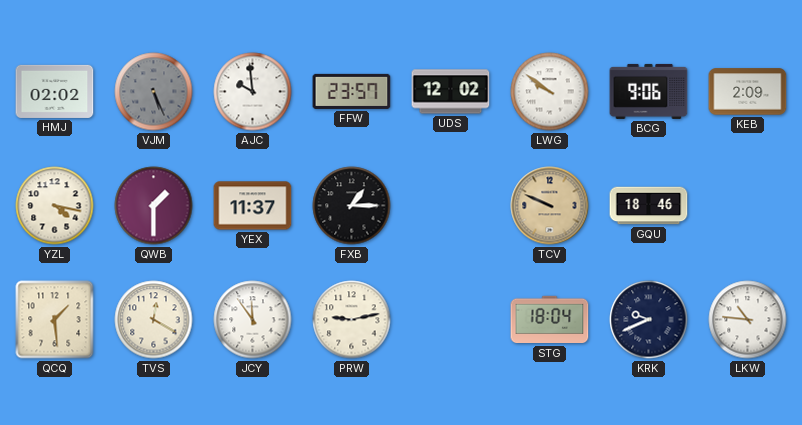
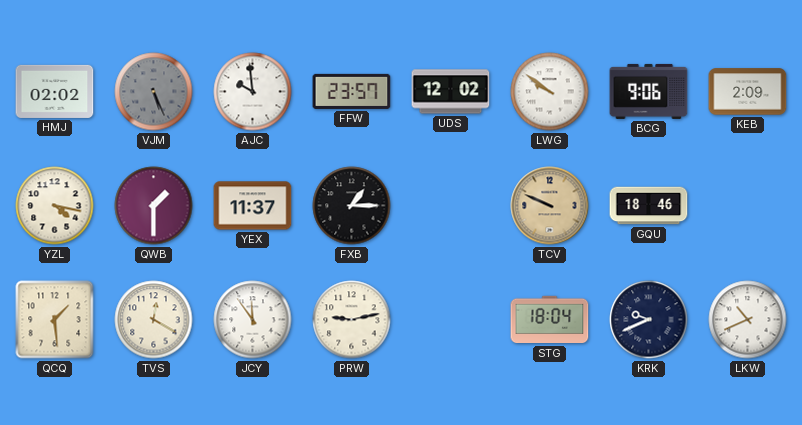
LKW: 10:46 -> 10:41 (748, 320)
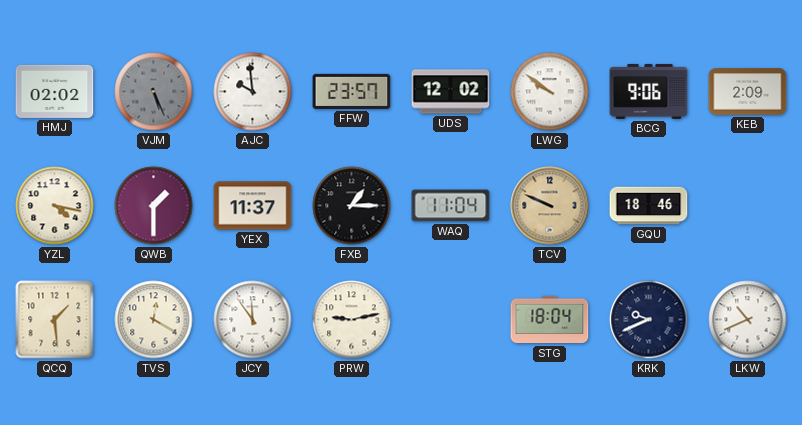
WAQ: none -> 11:04 (451, 206)
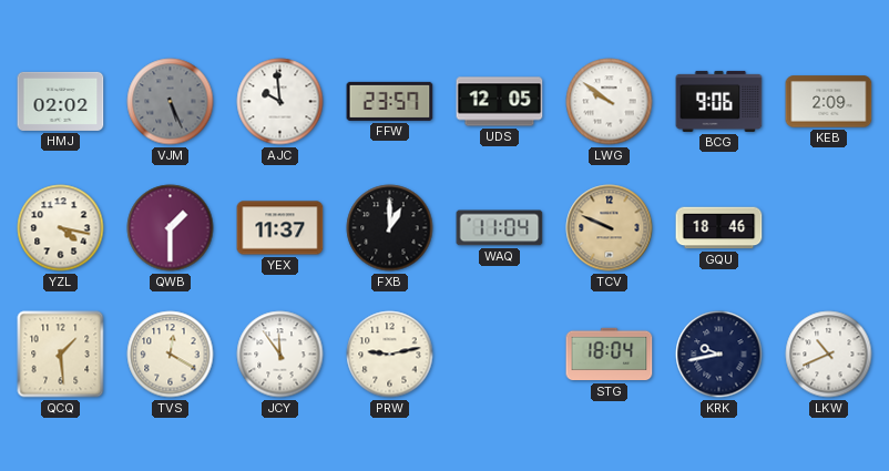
UDS: 12:02 -> 12:05 (500, 102)
FXB: 1:15 -> 1:00 (390, 228)
KRK: 9:41 -> 9:43 (719, 355)
